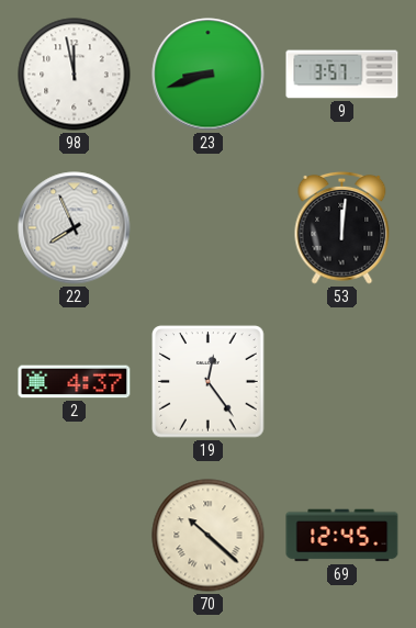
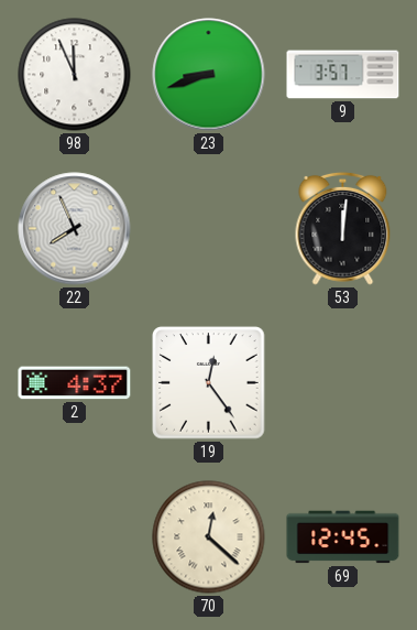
98: 11:58 -> 11:56 (75, 75)
70: 10:22 -> 12:22 (209, 537)
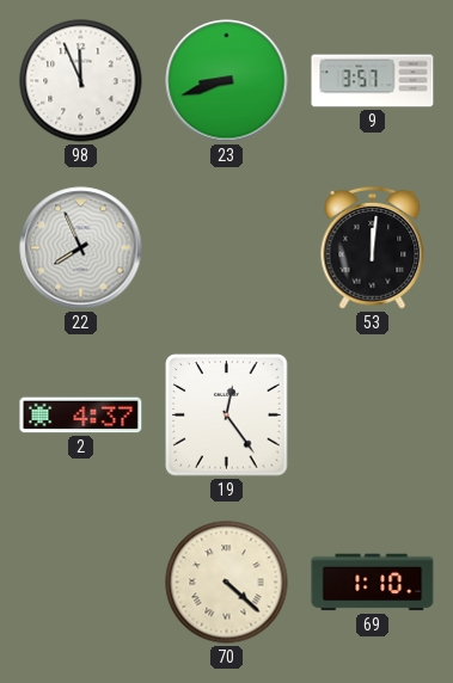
70: 12:22 -> 4:22 (227, 583)
69: 12:45 -> 1:10 (373, 583)
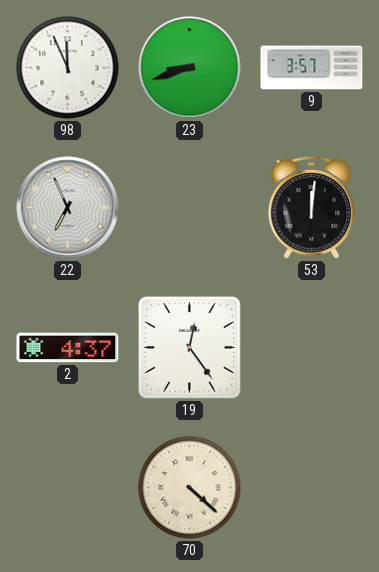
22: 7:56 -> 6:56 (68, 208)
69: 1:10 -> none (373, 583)
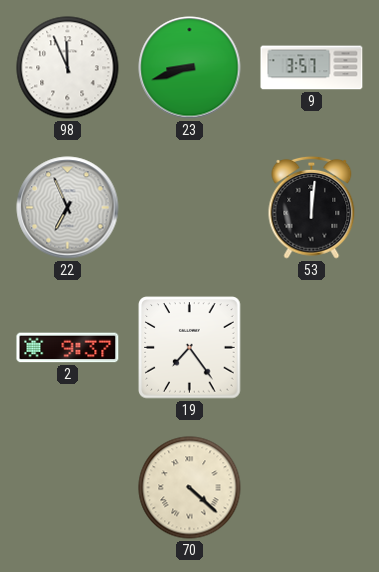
2: 4:37 -> 9:37 (68, 348)
19: 12:24 -> 7:24 (190, 348)
